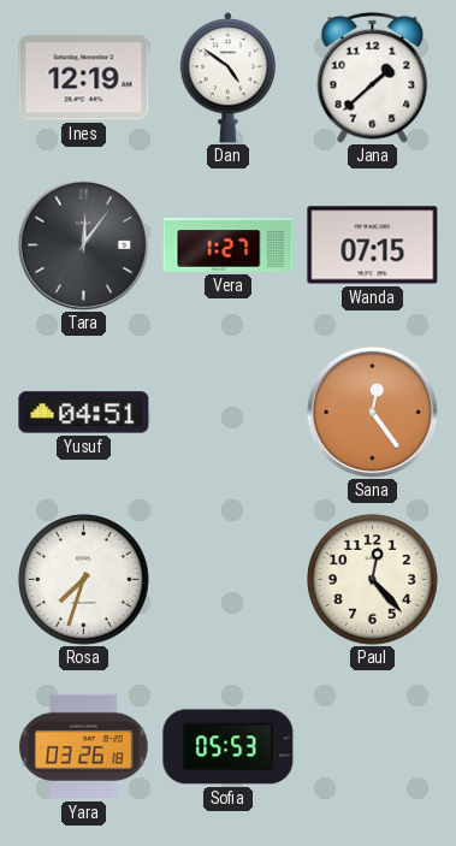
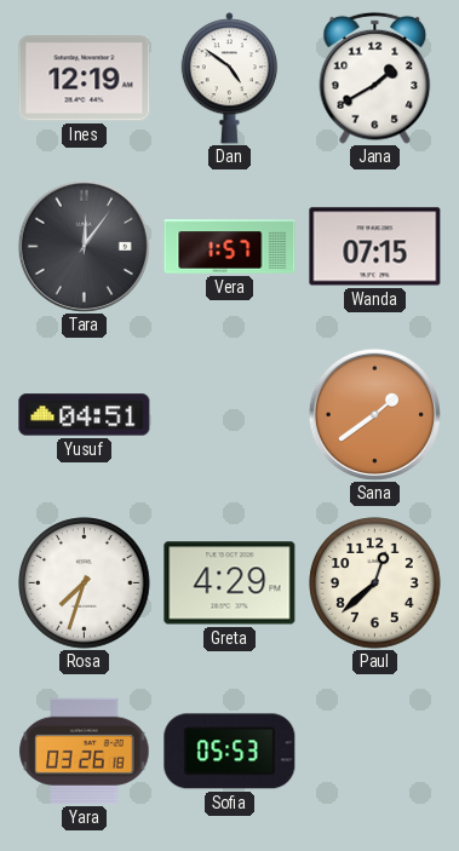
Jana: 1:38 -> 1:40 (375, 77)
Vera: 1:27 -> 1:57 (230, 247)
Sana: 12:24 -> 1:39 (374, 414)
Greta: none -> 4:29 (230, 583)
Paul: 12:23 -> 12:38 (375, 583)
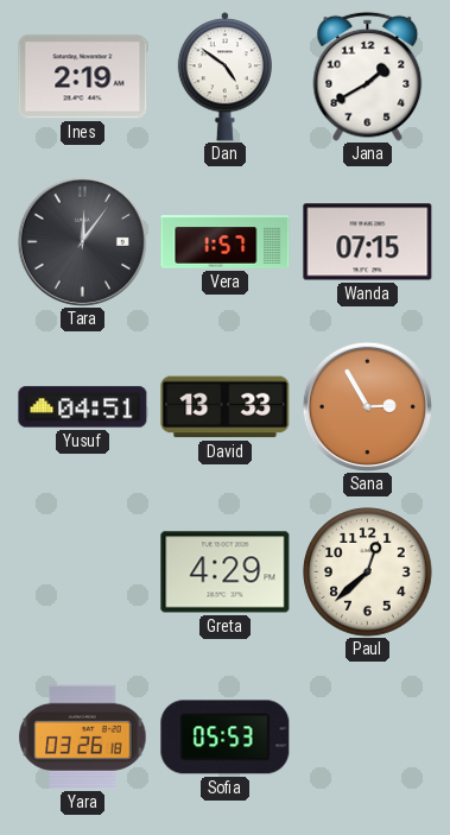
Ines: 12:19 -> 2:19 (83, 77)
David: none -> 13:33 (226, 407)
Sana: 1:39 -> 2:55 (367, 406)
Rosa: 7:33 -> none (85, 583)
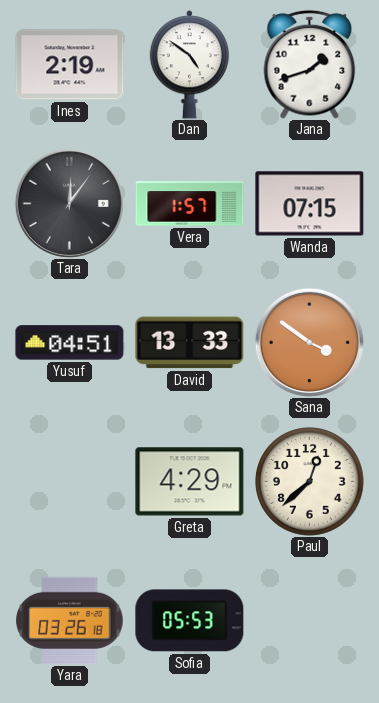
Jana: 1:40 -> 1:42 (310, 64)
Sana: 2:55 -> 3:51 (309, 342)
